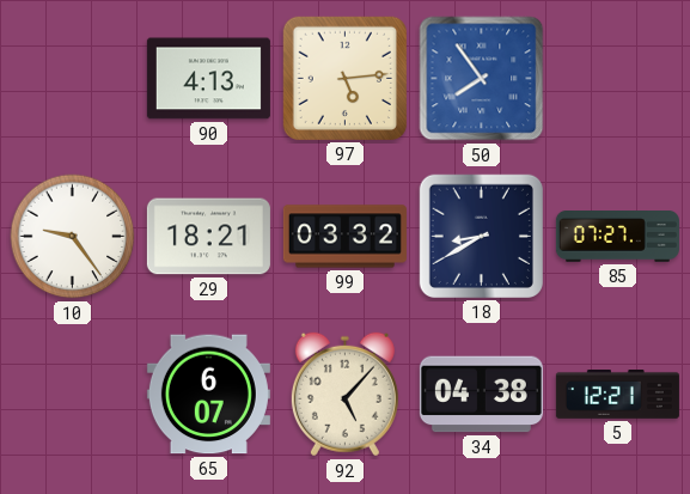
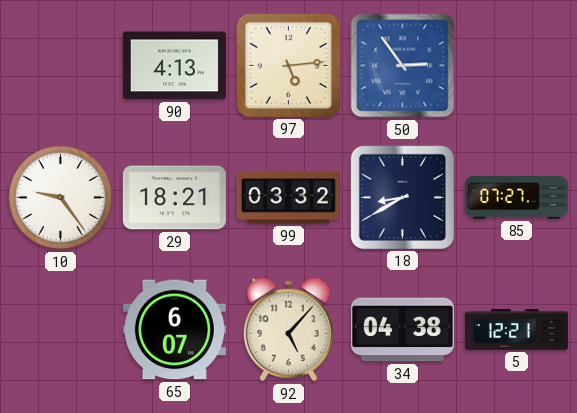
50: 7:54 -> 2:54 (403, 66)
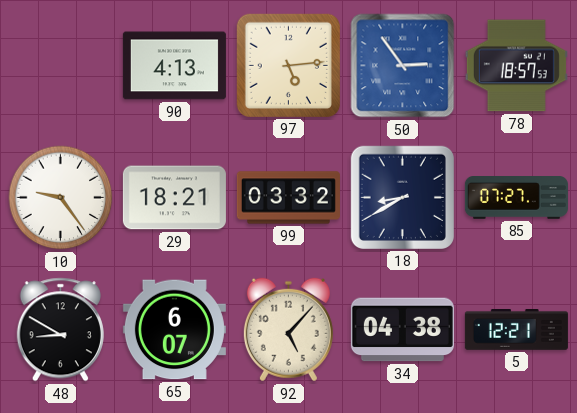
78: none -> 18:57 (516, 66)
48: none -> 8:50 (60, 330)
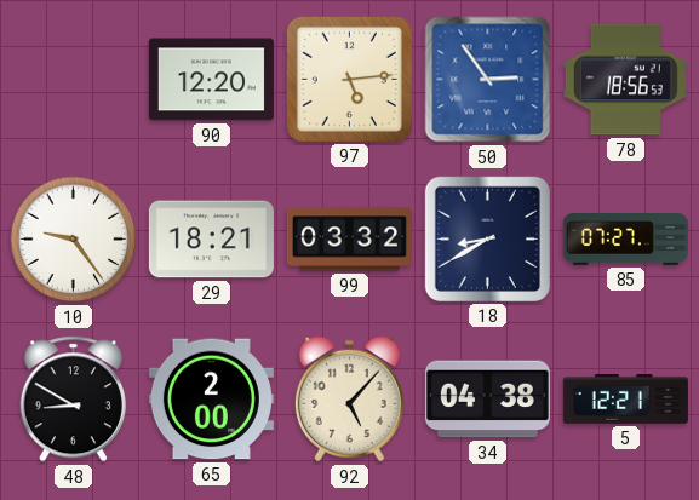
90: 4:13 -> 12:20 (211, 80)
78: 18:57 -> 18:56 (625, 80)
65: 6:07 -> 2:00 (211, 400)
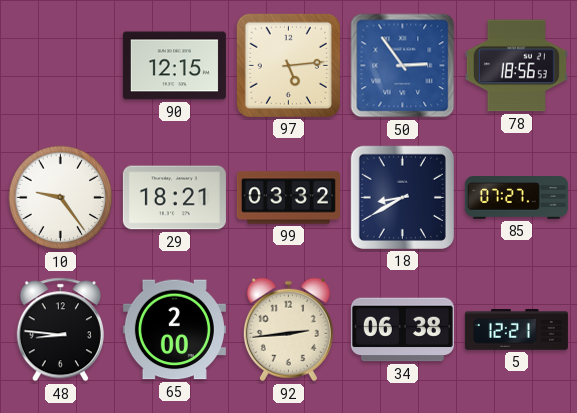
90: 12:20 -> 12:15 (174, 66)
48: 8:50 -> 8:46 (60, 330)
92: 5:07 -> 2:44 (288, 330)
34: 04:38 -> 06:38 (402, 330)
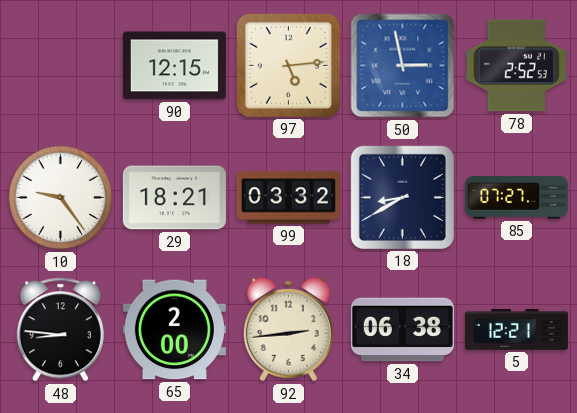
50: 2:54 -> 2:58 (403, 66)
78: 18:56 -> 2:52 (516, 66)
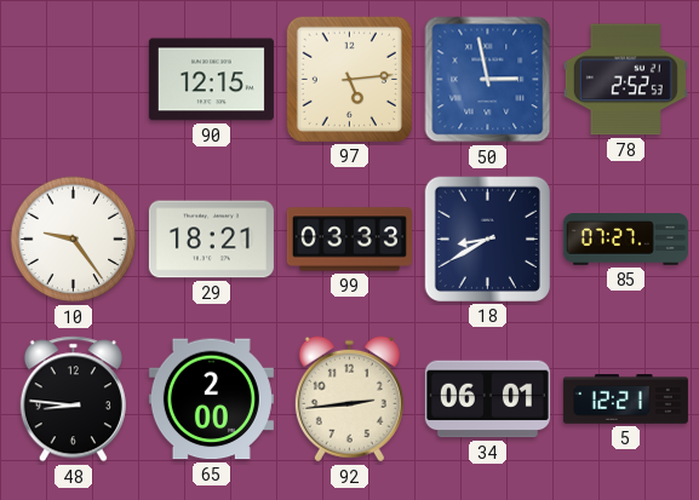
99: 03:32 -> 03:33 (349, 240)
34: 06:38 -> 06:01 (487, 400)
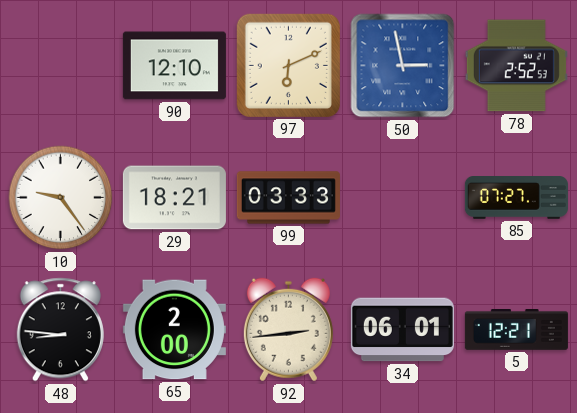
90: 12:15 -> 12:10 (174, 66)
97: 5:14 -> 6:11 (288, 65)
18: 8:40 -> none (487, 238)
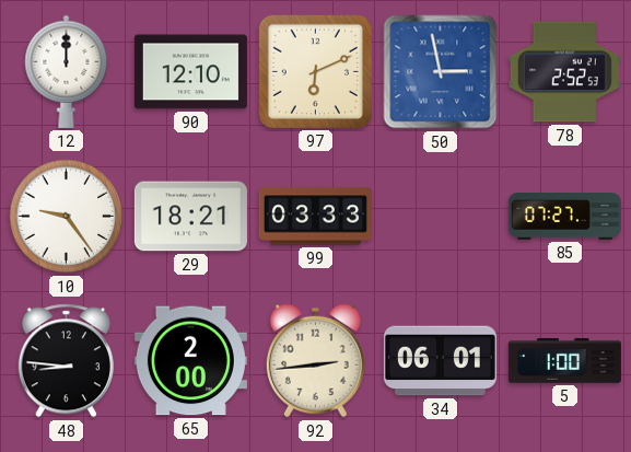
12: none -> 12:00 (67, 71)
5: 12:21 -> 1:00 (564, 361)
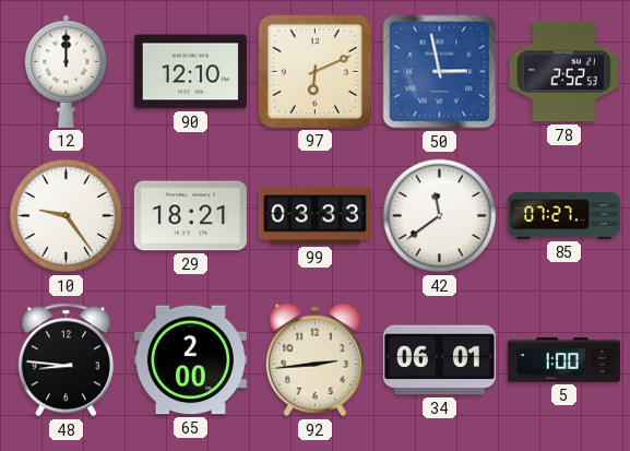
42: none -> 11:39 (440, 216)
